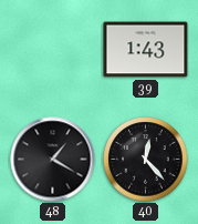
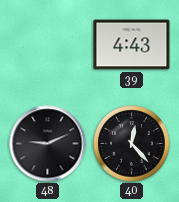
39: 1:43 -> 4:43 (132, 45)
48: 1:20 -> 9:11 (48, 144)
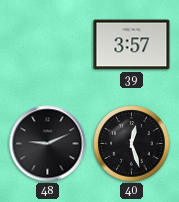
39: 4:43 -> 3:57 (132, 45)
40: 12:23 -> 12:27 (132, 144)
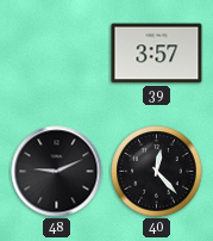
40: 12:27 -> 12:23 (157, 172)
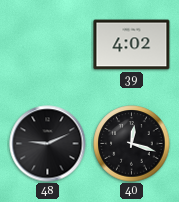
39: 3:57 -> 4:02 (132, 45)
40: 12:23 -> 12:18 (132, 144)
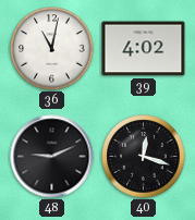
36: none -> 11:02 (52, 49)
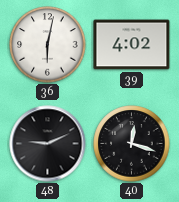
36: 11:02 -> 6:02 (48, 45)
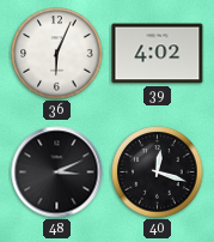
36: 6:02 -> 6:04 (57, 54)
48: 9:11 -> 3:11 (57, 173)
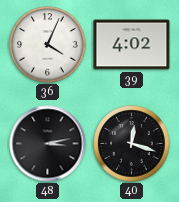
36: 6:04 -> 4:04 (48, 45)
48: 3:11 -> 3:13 (48, 144)
